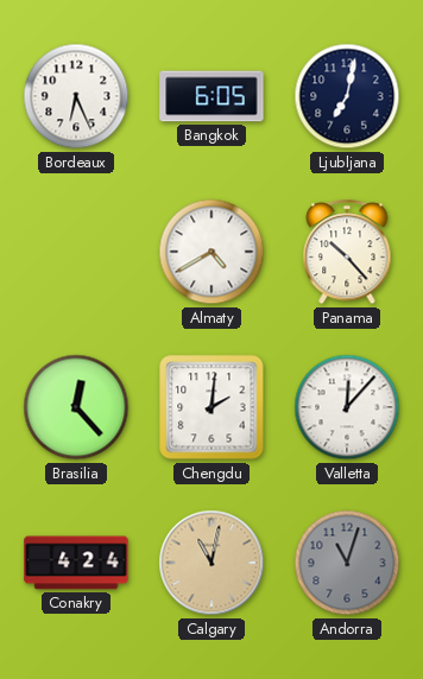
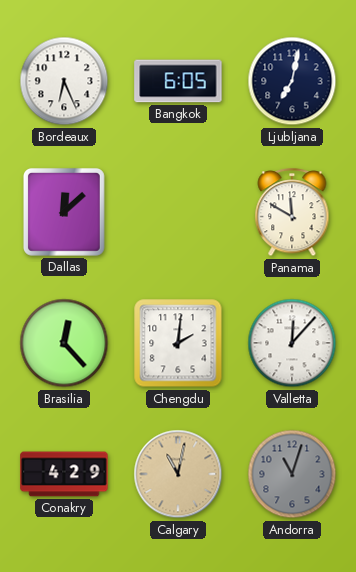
Dallas: none -> 12:08 (64, 212)
Almaty: 4:40 -> none (211, 252)
Panama: 10:23 -> 11:50 (292, 213)
Conakry: 4:24 -> 4:29 (64, 474)
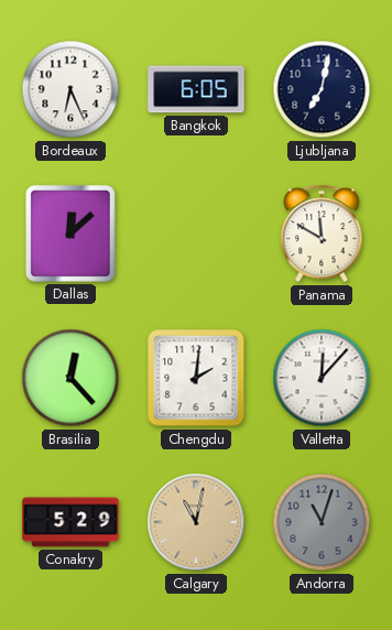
Conakry: 4:29 -> 5:29 (70, 522)
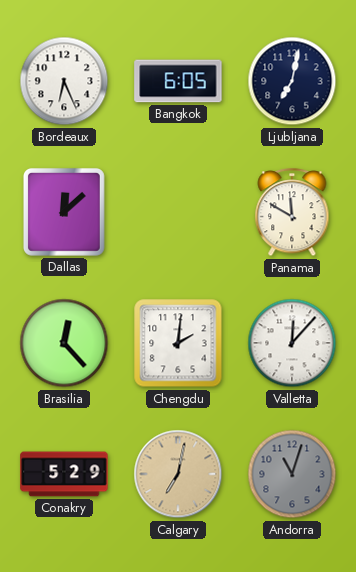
Calgary: 11:02 -> 7:02 (178, 474)
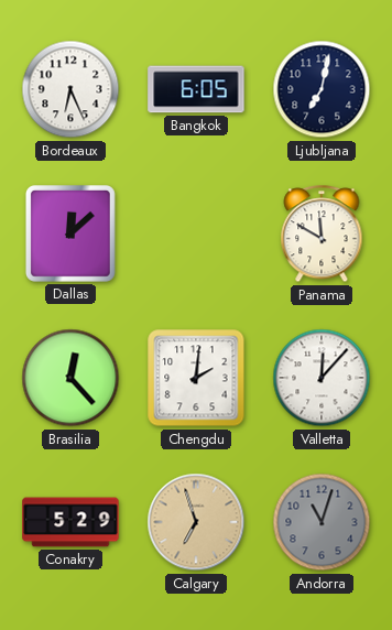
Calgary: 7:02 -> 6:57 (196, 522)
